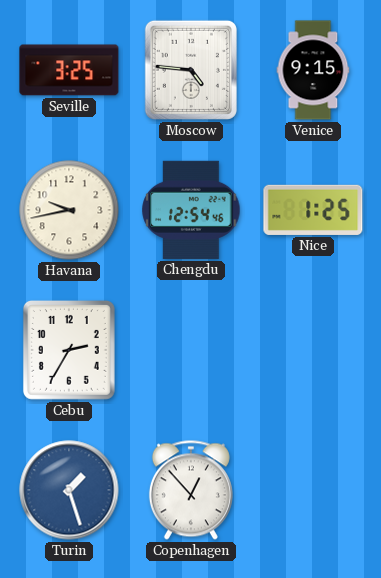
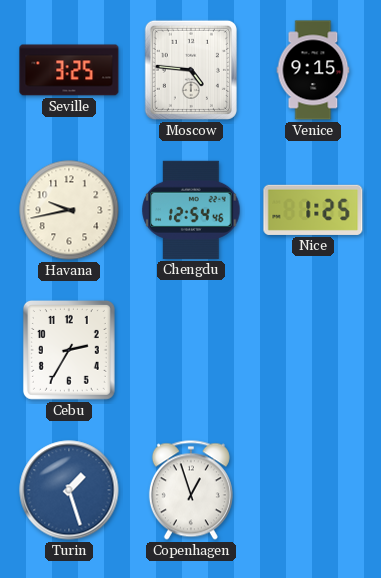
Copenhagen: 12:53 -> 12:57 (191, 490)
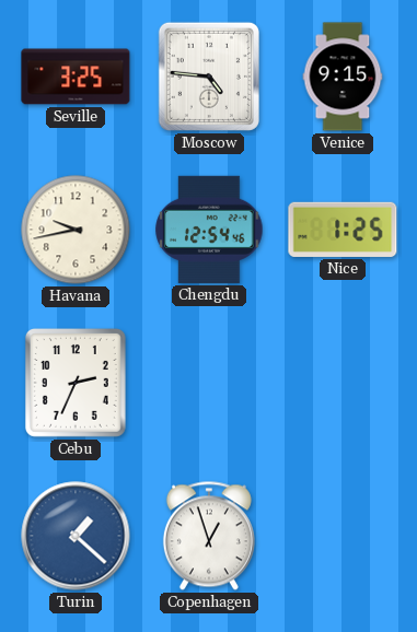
Cebu: 2:35 -> 2:34 (76, 383)
Turin: 1:27 -> 1:22 (76, 536)
